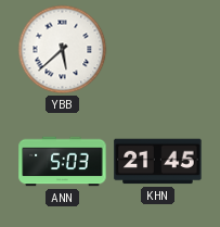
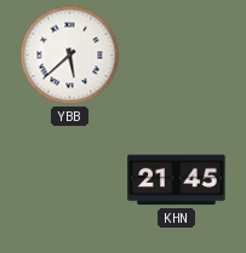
ANN: 5:03 -> none (63, 162)
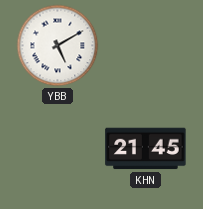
YBB: 5:38 -> 5:10 (58, 46)
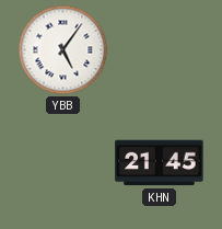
YBB: 5:10 -> 5:06 (63, 50)
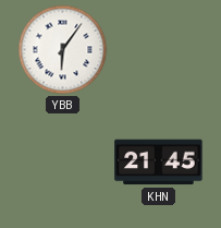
YBB: 5:06 -> 6:06 (63, 50)
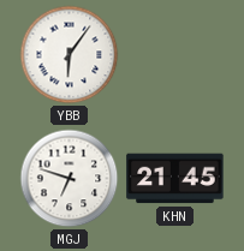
MGJ: none -> 6:48 (70, 179)
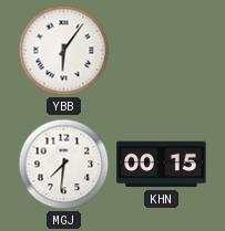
MGJ: 6:48 -> 7:31 (64, 165)
KHN: 21:45 -> 00:15 (162, 165)
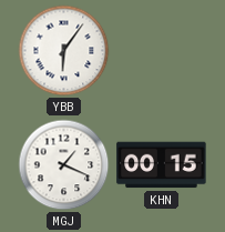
MGJ: 7:31 -> 1:19 (64, 165)
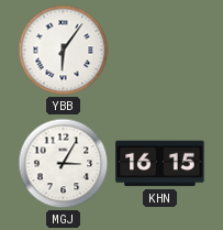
MGJ: 1:19 -> 3:05 (64, 164)
KHN: 00:15 -> 16:15 (160, 164)
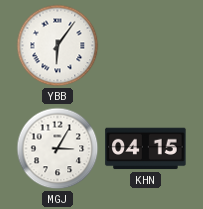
KHN: 16:15 -> 04:15 (146, 149)
